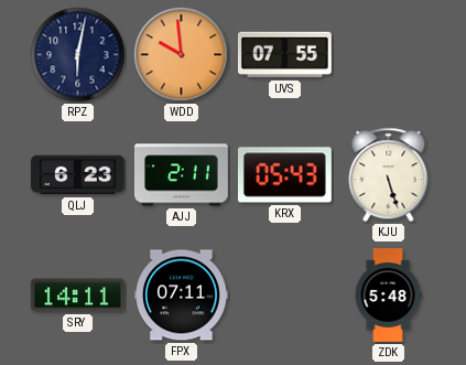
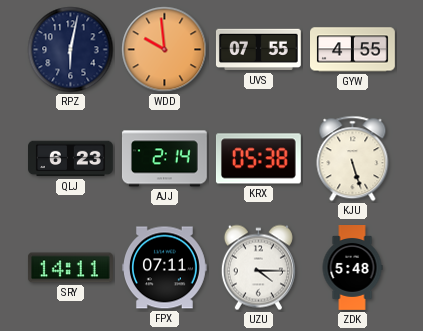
GYW: none -> 4:55 (353, 50)
AJJ: 2:11 -> 2:14 (164, 159)
KRX: 05:43 -> 05:38 (258, 159)
UZU: none -> 4:15 (258, 268)
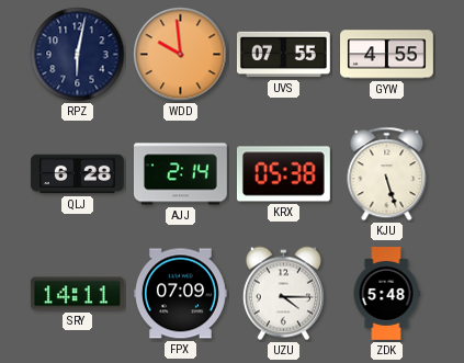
QLJ: 6:23 -> 6:28 (78, 174)
FPX: 07:11 -> 07:09 (181, 294)
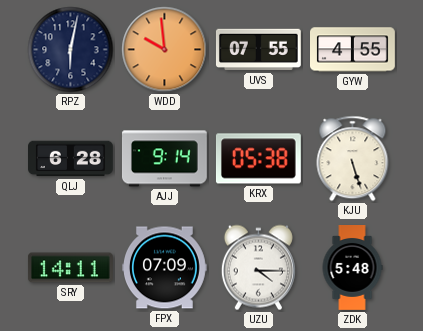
AJJ: 2:14 -> 9:14 (164, 159)
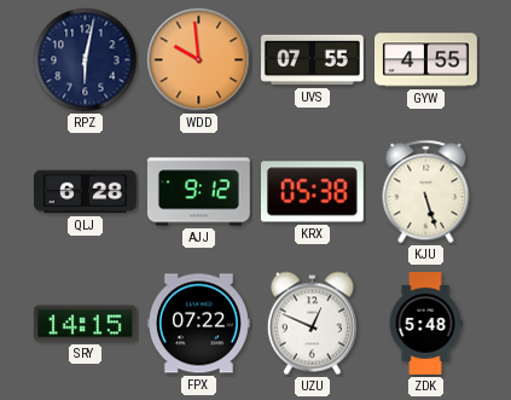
AJJ: 9:14 -> 9:12 (198, 192)
SRY: 14:11 -> 14:15 (85, 324)
FPX: 07:09 -> 07:22 (199, 324)
UZU: 4:15 -> 12:49 (312, 324)
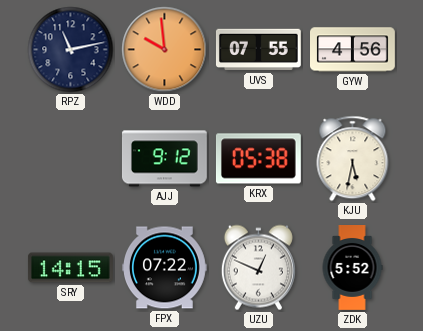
RPZ: 6:02 -> 11:13 (71, 50)
GYW: 4:55 -> 4:56 (353, 50)
QLJ: 6:28 -> none (86, 192)
KJU: 5:27 -> 5:32 (353, 159)
ZDK: 5:48 -> 5:52 (352, 268)
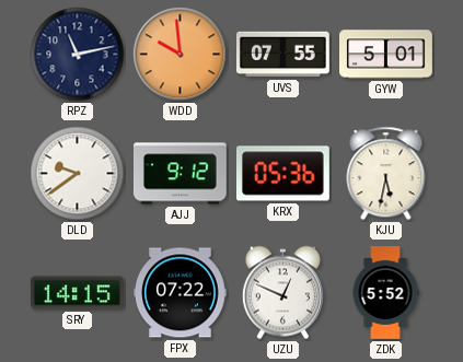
GYW: 4:56 -> 5:01 (386, 55)
DLD: none -> 9:39 (78, 174)
KRX: 05:38 -> 05:36 (282, 174)
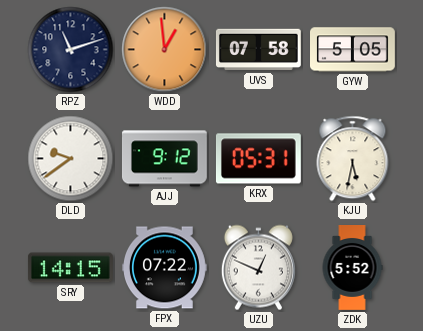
RPZ: 11:13 -> 11:12 (71, 50)
WDD: 9:59 -> 12:59 (165, 50)
UVS: 07:55 -> 07:58 (259, 50)
GYW: 5:01 -> 5:05 (353, 50)
KRX: 05:36 -> 05:31 (258, 159)
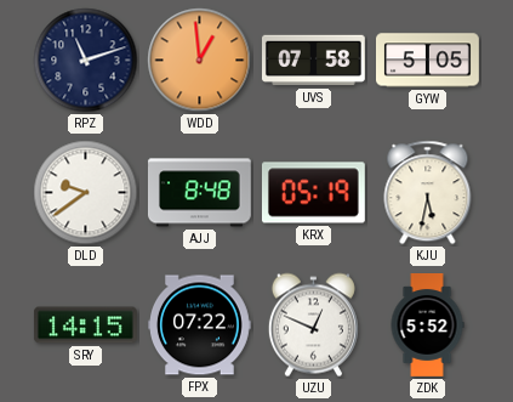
AJJ: 9:12 -> 8:48 (199, 193)
KRX: 05:31 -> 05:19 (313, 193)
